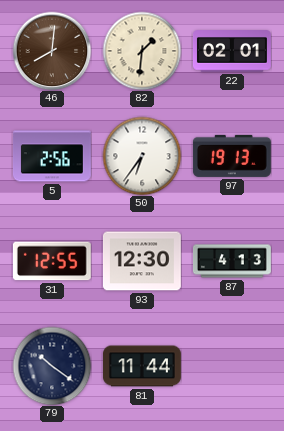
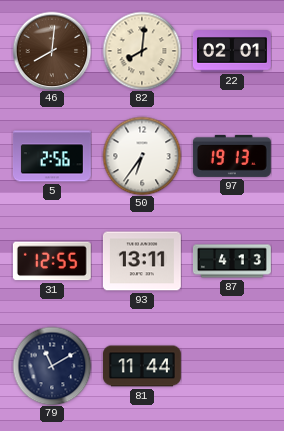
82: 1:31 -> 8:01 (142, 51)
93: 12:30 -> 13:11 (142, 261)
79: 10:21 -> 11:10 (52, 366)
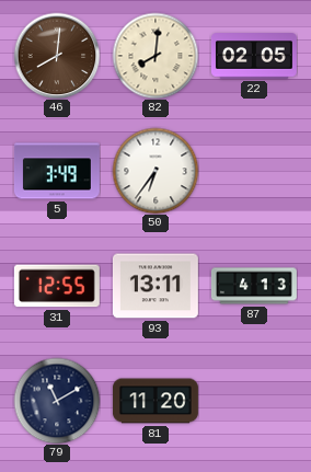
22: 02:01 -> 02:05 (254, 56)
5: 2:56 -> 3:49 (57, 171)
97: 19:13 -> none (232, 156)
81: 11:44 -> 11:20 (155, 401)
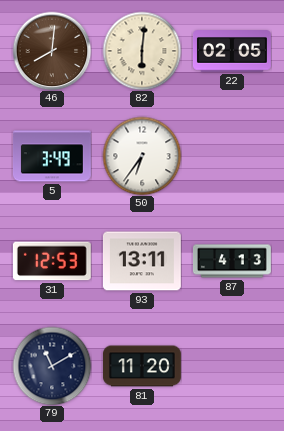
82: 8:01 -> 6:01 (142, 51)
31: 12:55 -> 12:53 (52, 261)
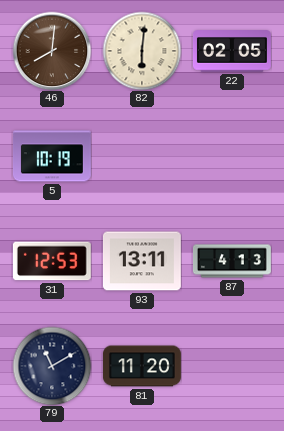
5: 3:49 -> 10:19 (52, 156)
50: 6:36 -> none (142, 156)
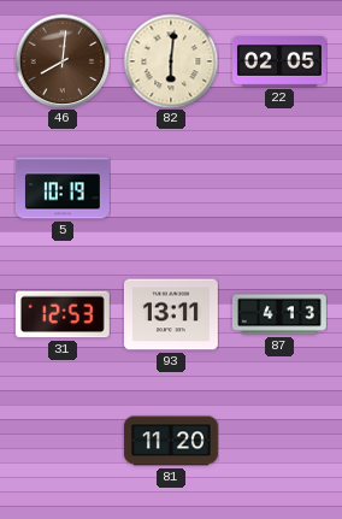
79: 11:10 -> none (52, 366)
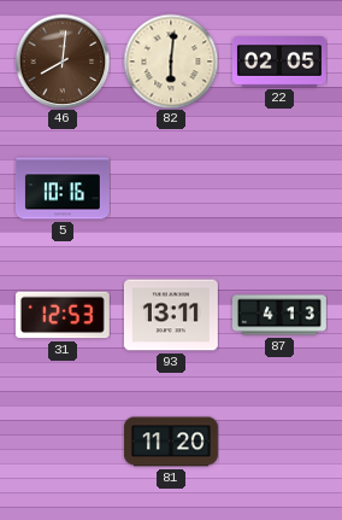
5: 10:19 -> 10:16 (63, 188)
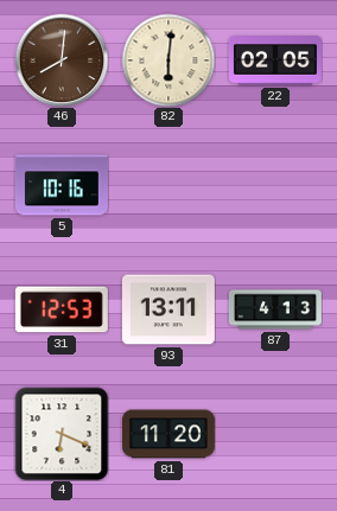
4: none -> 6:19 (62, 434)
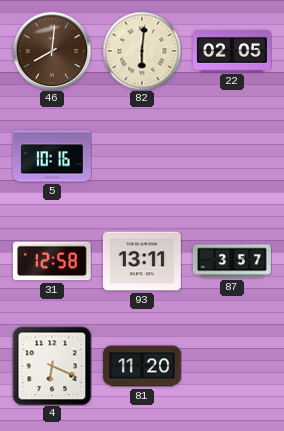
31: 12:53 -> 12:58 (52, 261)
87: 4:13 -> 3:57 (233, 261)
